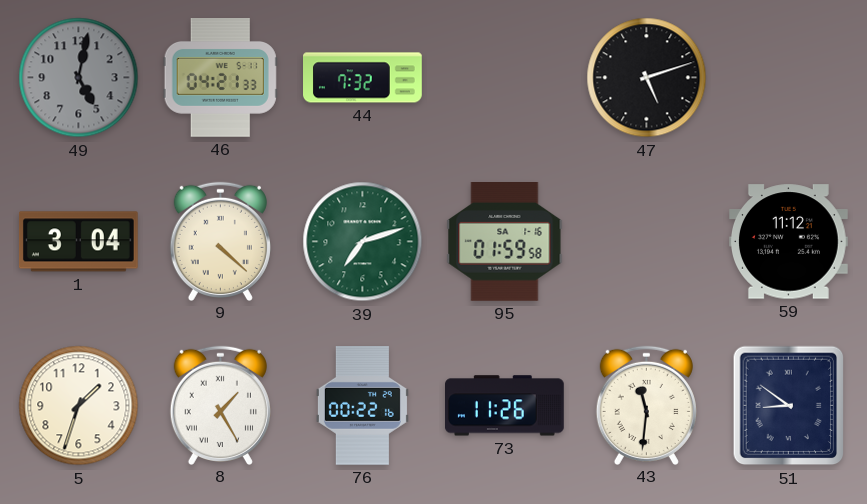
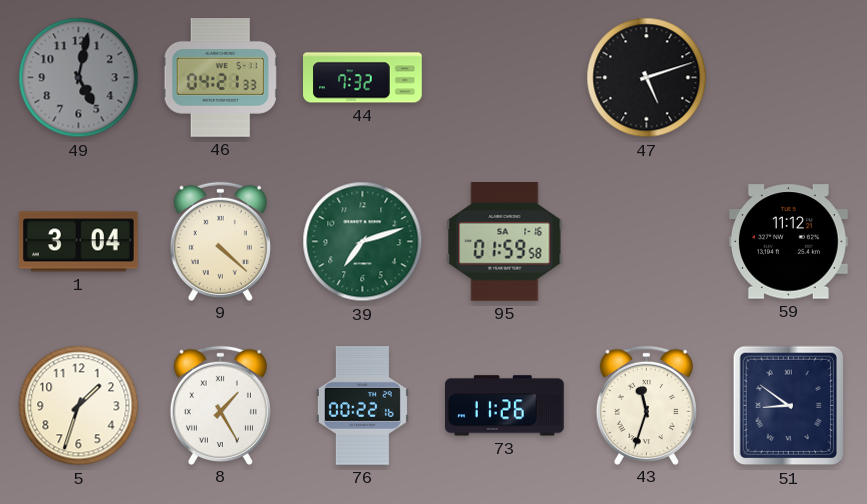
43: 11:31 -> 11:33 (646, 405)
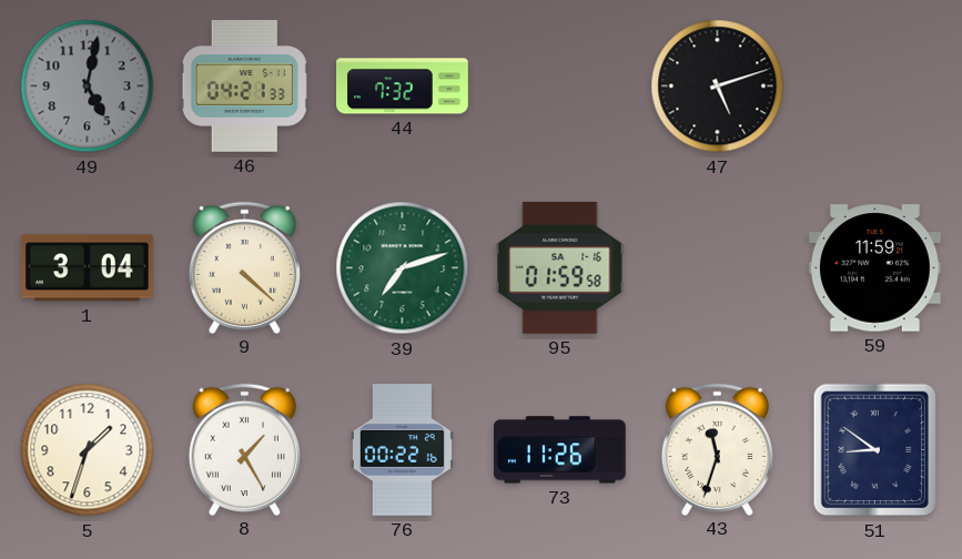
59: 11:12 -> 11:59 (875, 268)
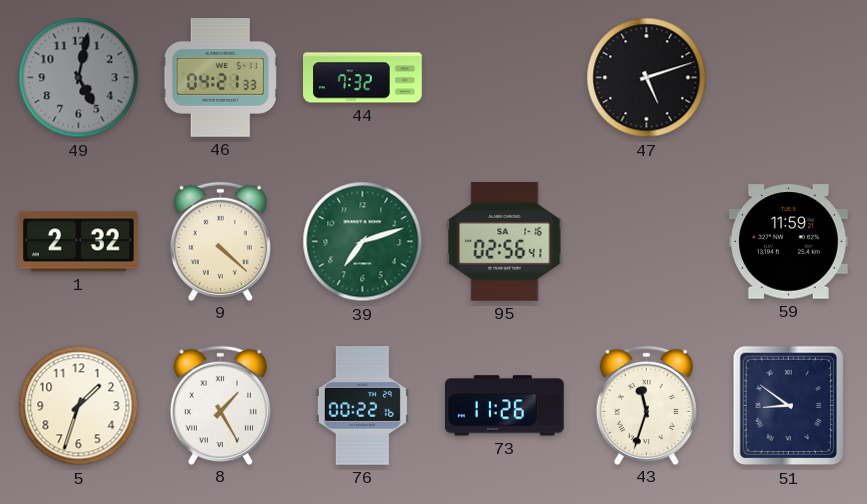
1: 3:04 -> 2:32 (78, 242)
95: 01:59 -> 02:56 (505, 242)
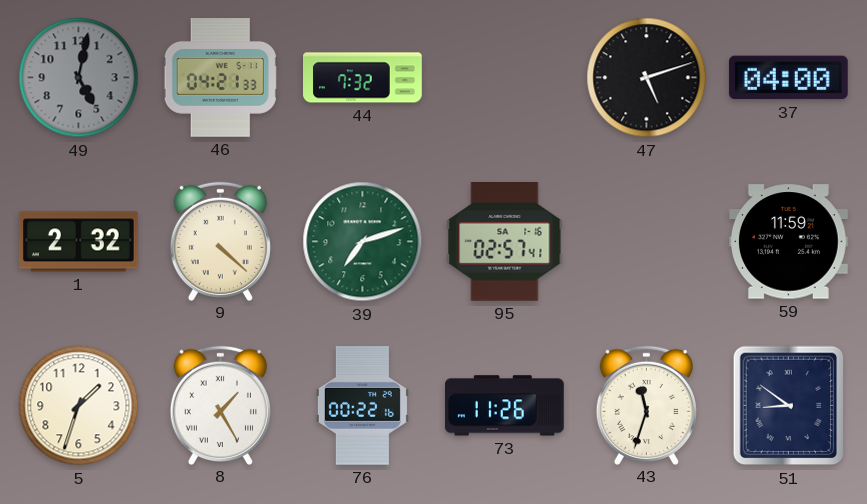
37: none -> 04:00 (788, 78)
95: 02:56 -> 02:57 (505, 242)
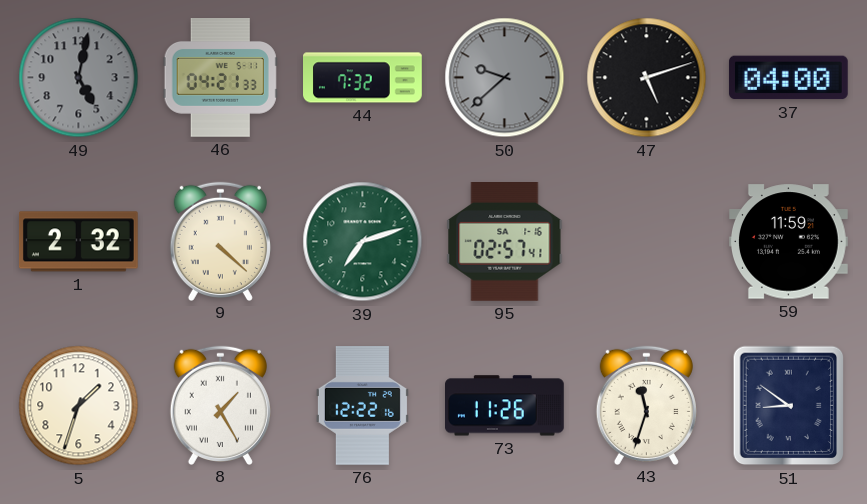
50: none -> 9:38 (505, 78)
76: 00:22 -> 12:22 (362, 406)
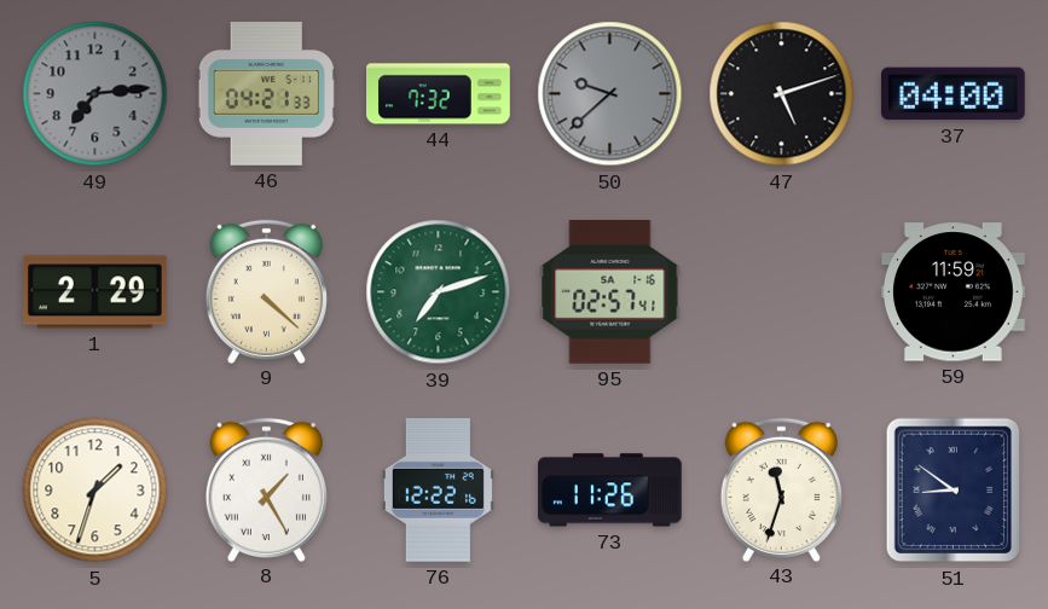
49: 5:02 -> 7:14 (95, 94)
1: 2:32 -> 2:29 (94, 292)
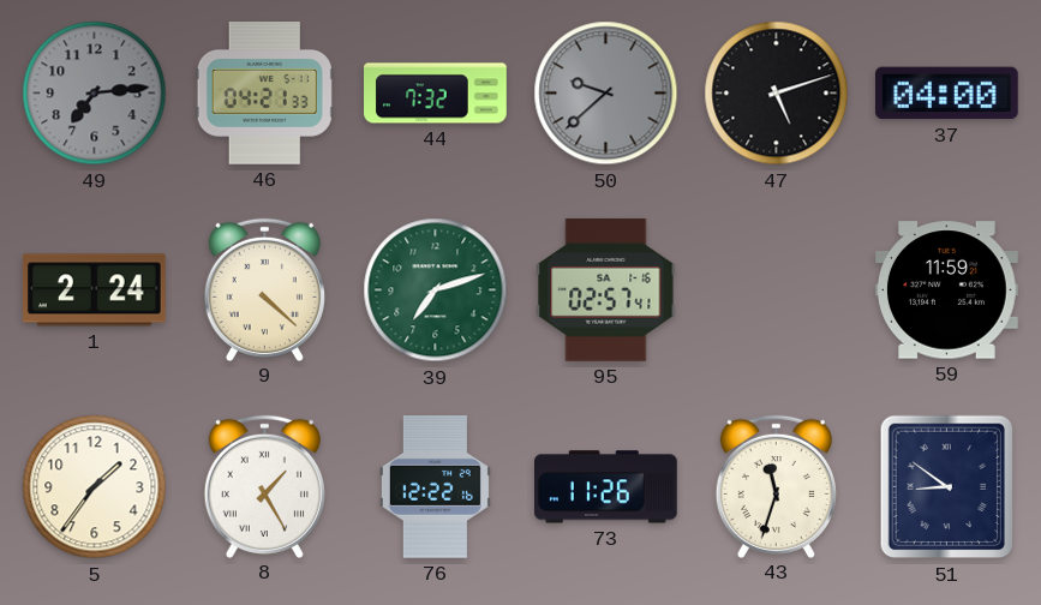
1: 2:29 -> 2:24 (94, 290)
5: 1:33 -> 1:36 (95, 487)
